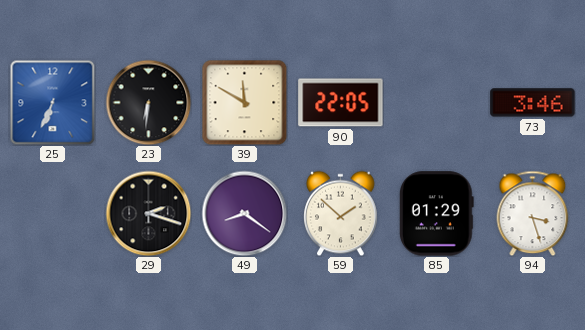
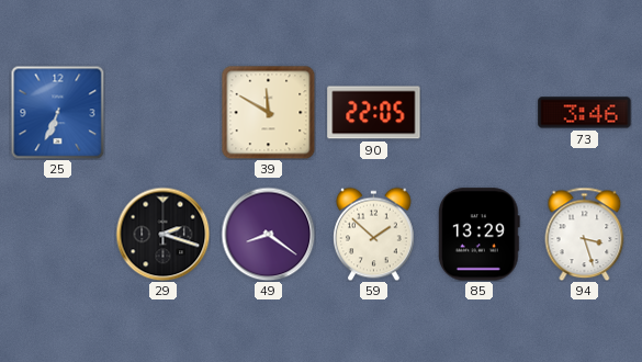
23: 6:31 -> none (148, 102)
85: 01:29 -> 13:29 (478, 235)
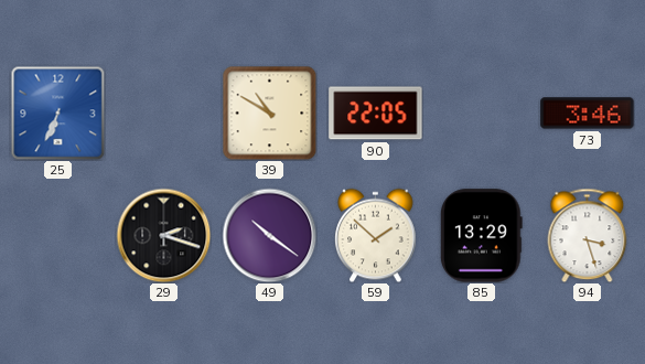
39: 11:50 -> 10:50 (269, 113)
49: 8:21 -> 10:21 (269, 235)
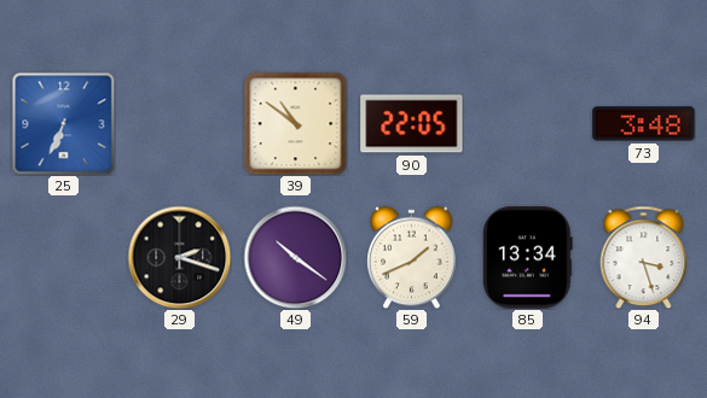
39: 10:50 -> 10:51 (295, 123)
73: 3:46 -> 3:48 (644, 124)
59: 1:52 -> 1:41 (412, 257)
85: 13:29 -> 13:34 (527, 258)
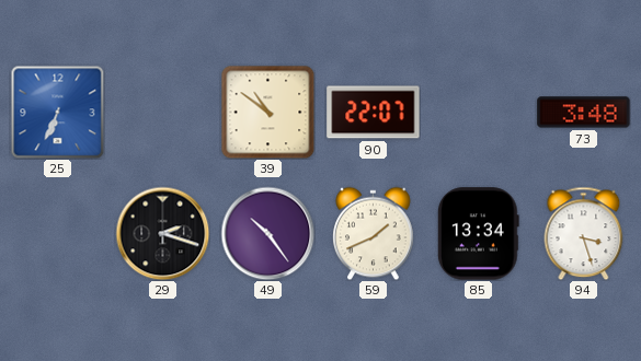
90: 22:05 -> 22:07 (374, 113)
49: 10:21 -> 10:24 (267, 233)
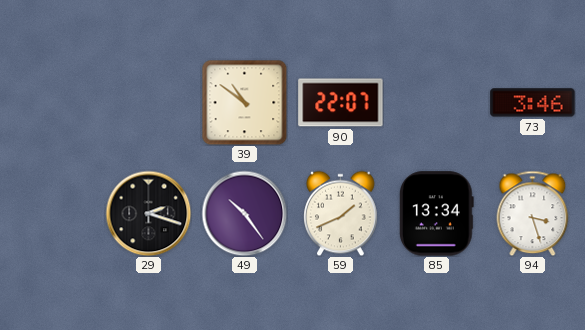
25: 6:34 -> none (57, 112)
73: 3:48 -> 3:46 (533, 103)
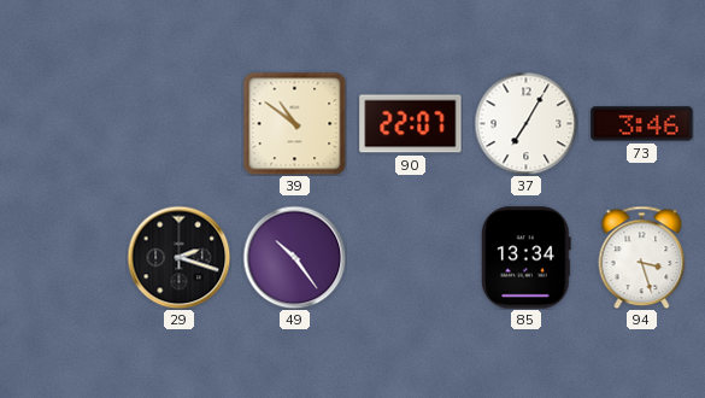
37: none -> 7:05 (525, 123)
59: 1:41 -> none (341, 213)
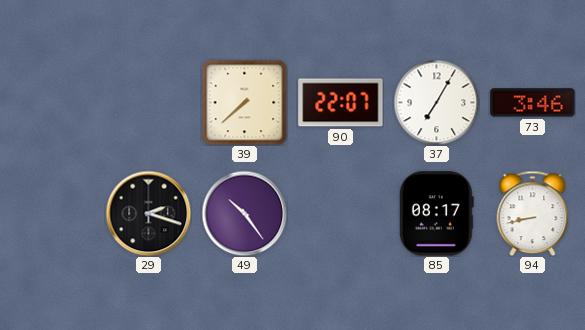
39: 10:51 -> 7:38 (244, 102)
85: 13:34 -> 08:17 (436, 214)
94: 3:27 -> 8:43 (533, 213)
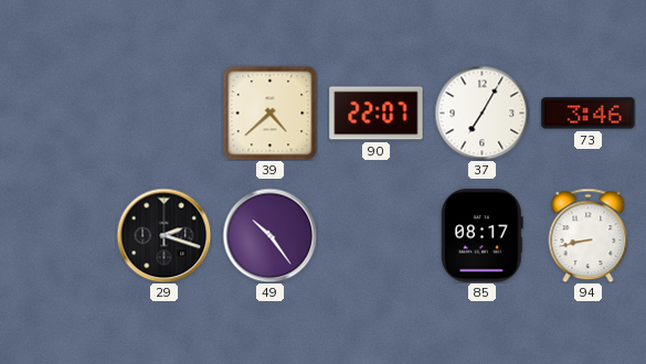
39: 7:38 -> 4:38 (269, 113)
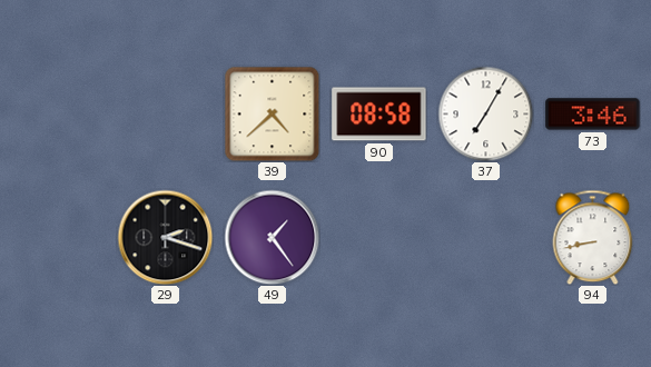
90: 22:07 -> 08:58 (379, 115)
49: 10:24 -> 1:24 (272, 237)
85: 08:17 -> none (481, 236)
